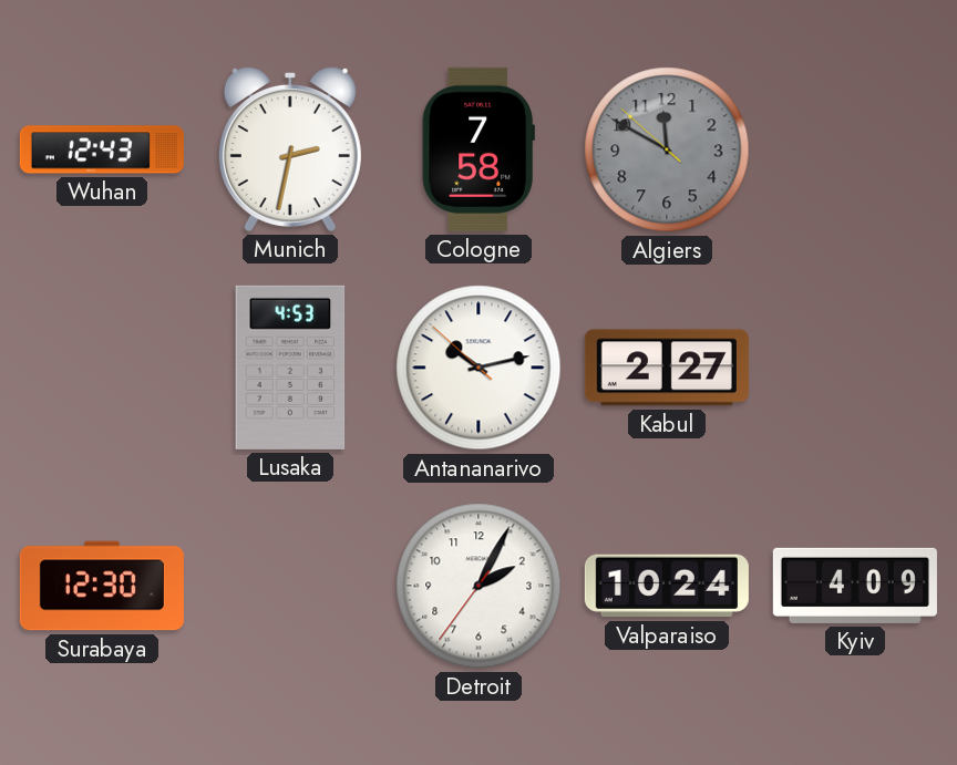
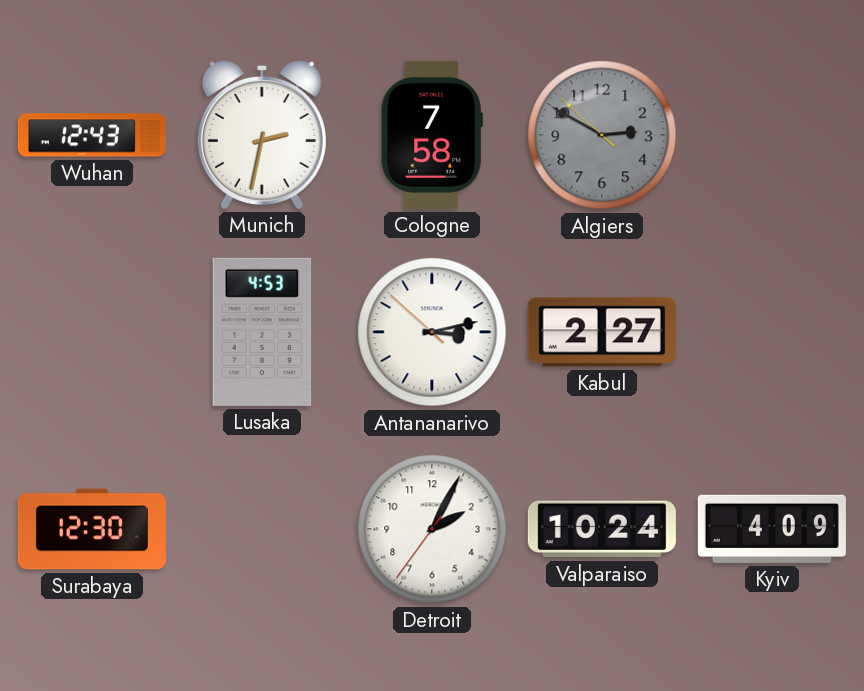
Algiers: 11:49 -> 2:49 (602, 135)
Antananarivo: 10:12 -> 3:12 (432, 332)
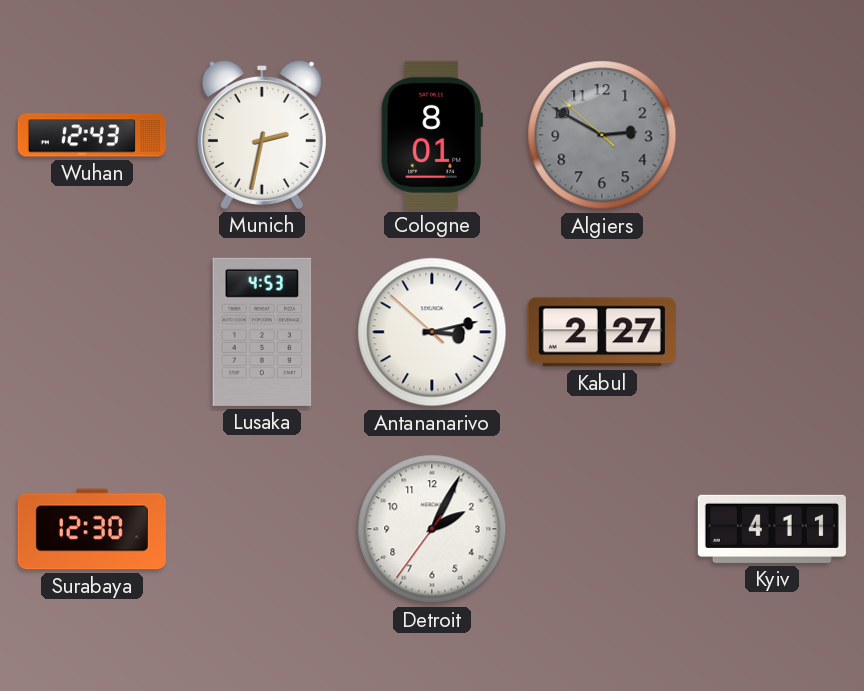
Cologne: 7:58 -> 8:01 (432, 135)
Valparaiso: 10:24 -> none (602, 529)
Kyiv: 4:09 -> 4:11 (772, 529)
